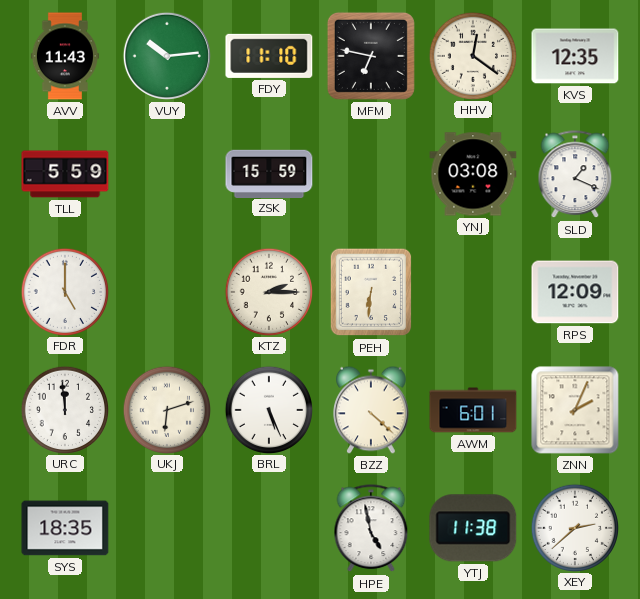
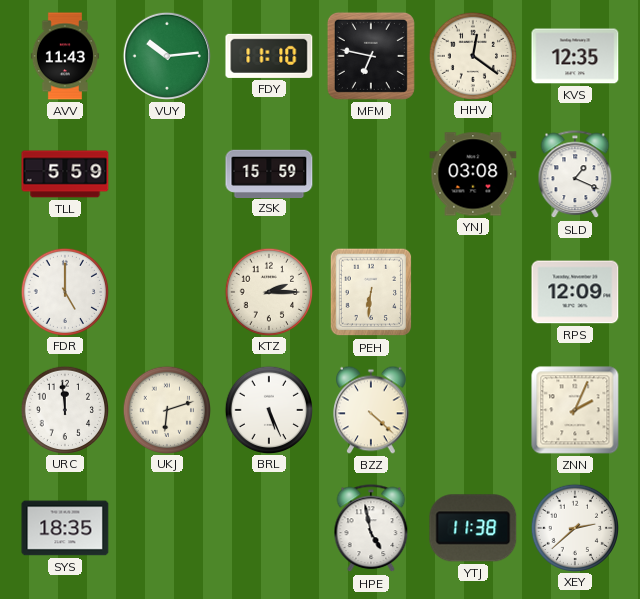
AWM: 6:01 -> none (473, 410)
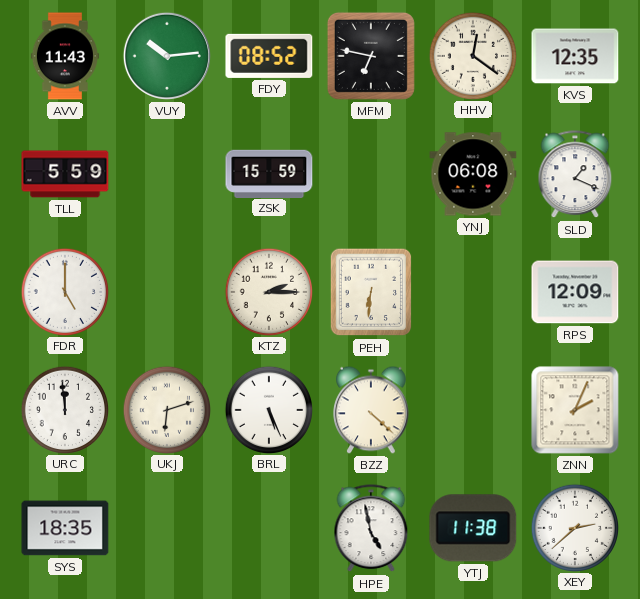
FDY: 11:10 -> 08:52 (269, 56)
YNJ: 03:08 -> 06:08 (473, 174)
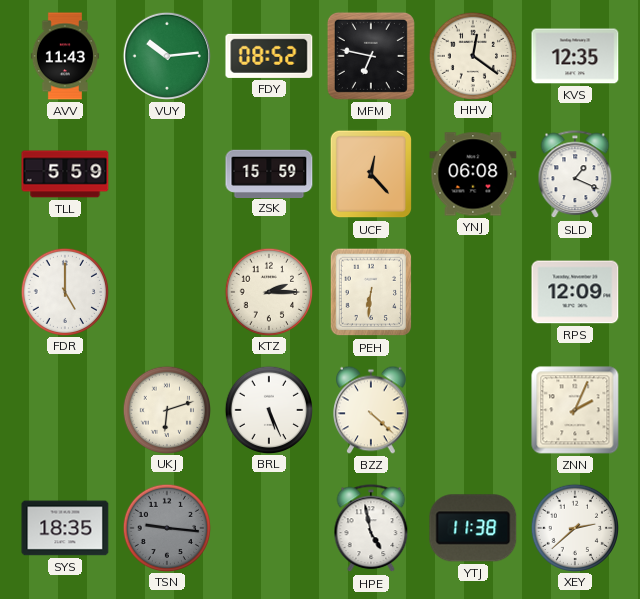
UCF: none -> 12:23 (371, 174)
URC: 11:59 -> none (64, 409)
TSN: none -> 9:16 (166, 527)
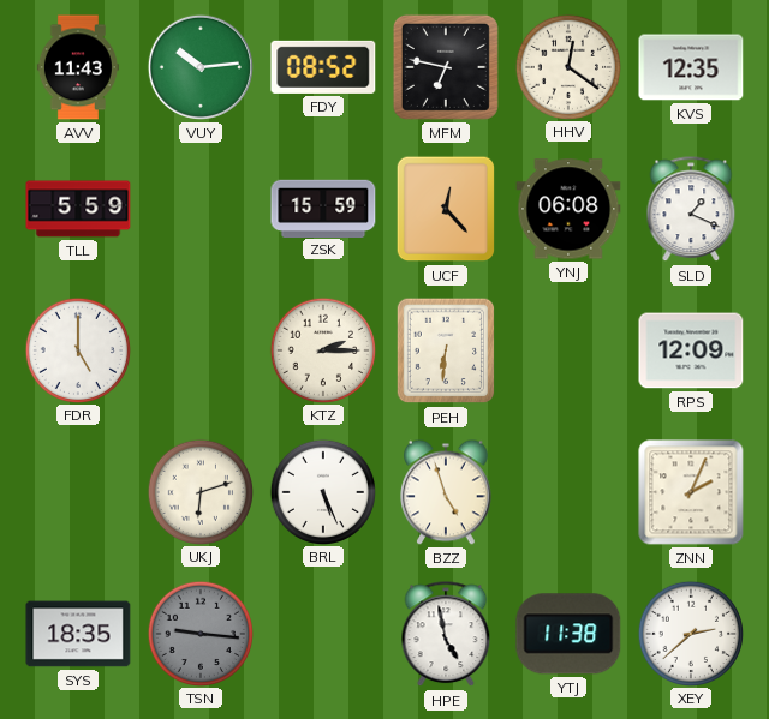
BZZ: 4:22 -> 4:57 (447, 492)
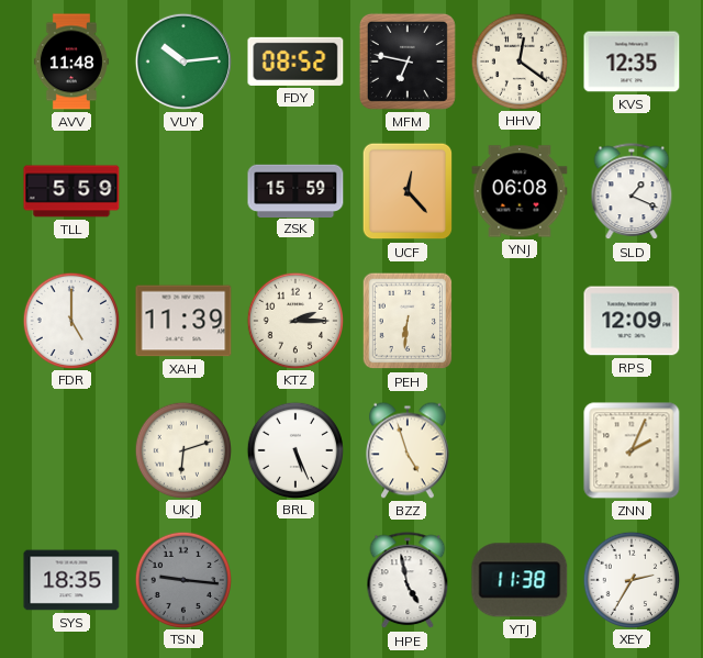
AVV: 11:43 -> 11:48 (71, 62)
XAH: none -> 11:39 (183, 321)
XEY: 2:38 -> 2:35 (631, 579)
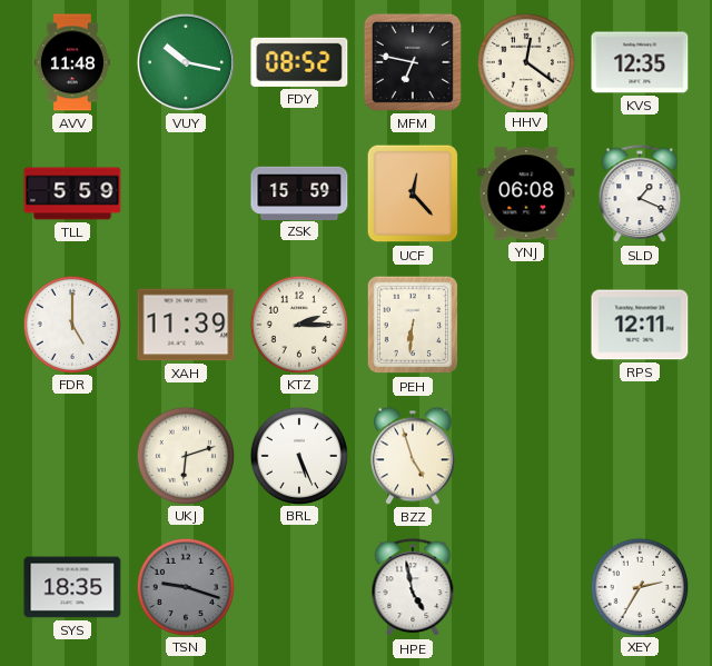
VUY: 10:14 -> 10:17 (186, 62)
RPS: 12:09 -> 12:11 (640, 325)
ZNN: 2:04 -> none (632, 450)
TSN: 9:16 -> 9:18 (185, 586)
YTJ: 11:38 -> none (520, 580)
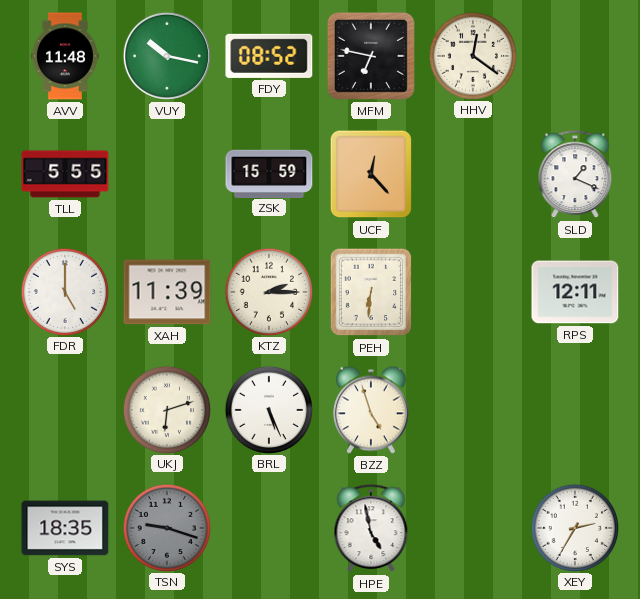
KVS: 12:35 -> none (640, 62)
TLL: 5:59 -> 5:55 (65, 174)
YNJ: 06:08 -> none (526, 193)
